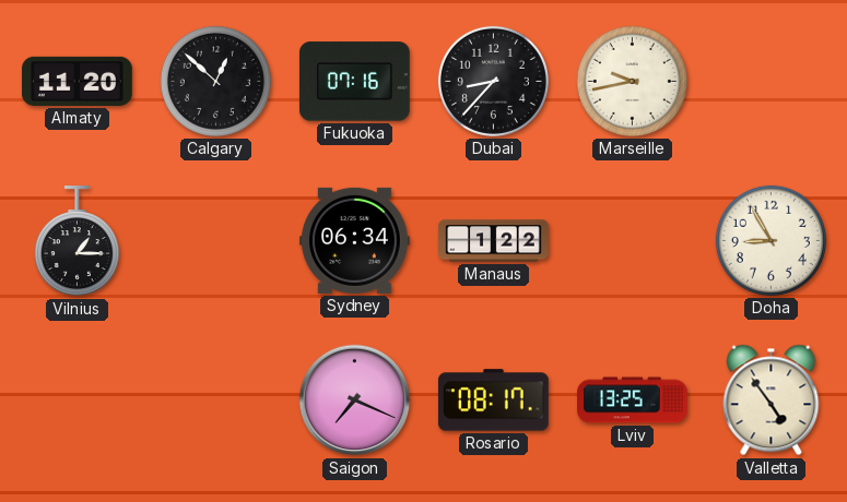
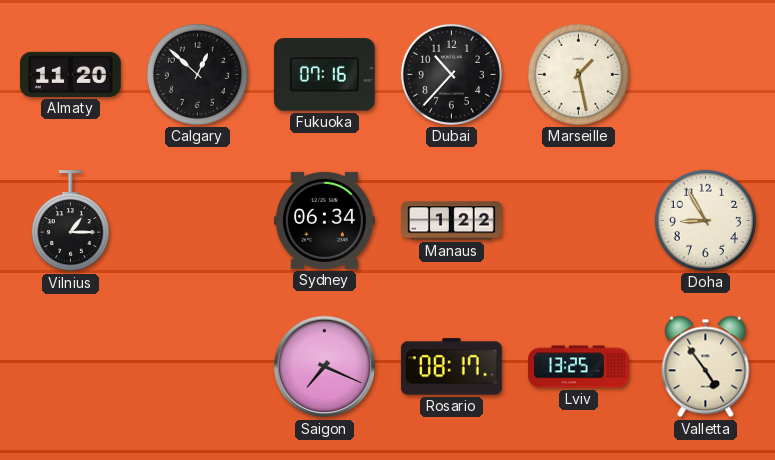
Dubai: 8:37 -> 10:37 (451, 74)
Marseille: 9:43 -> 1:28 (578, 74)
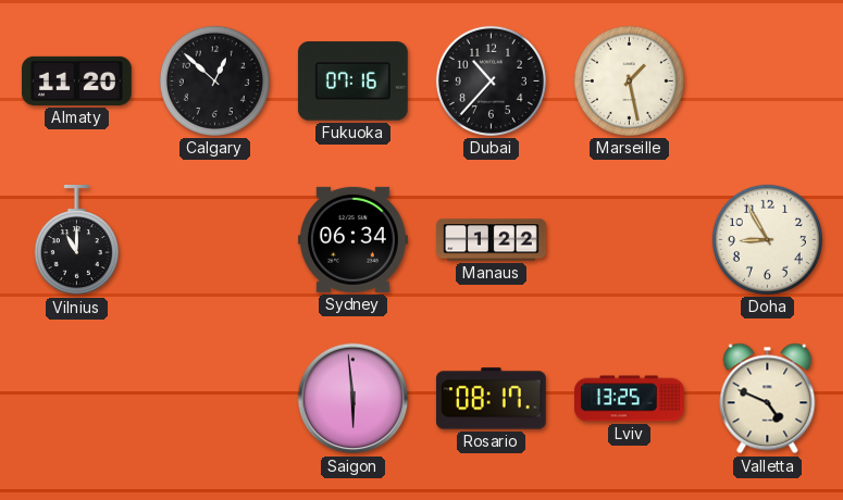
Vilnius: 1:15 -> 11:00 (76, 241)
Saigon: 7:19 -> 5:59 (354, 399)
Valletta: 4:54 -> 4:49 (768, 399)
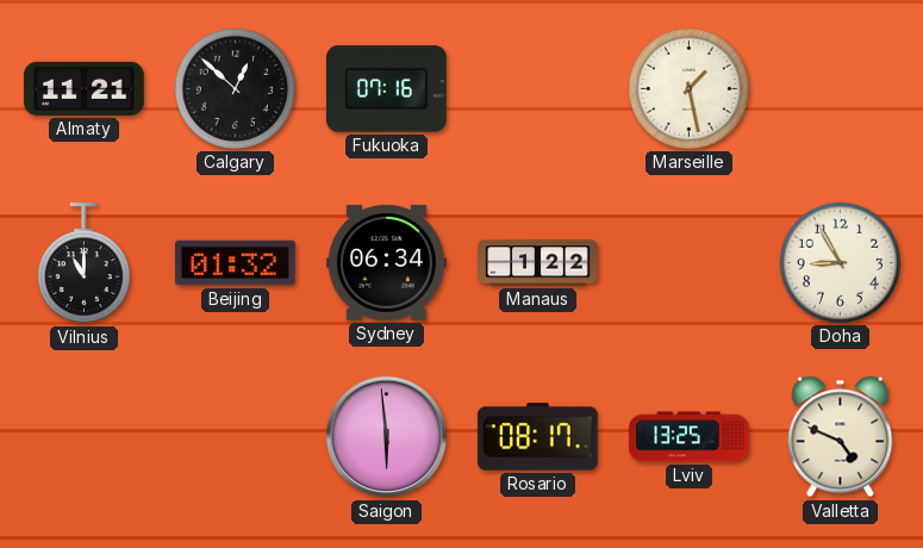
Almaty: 11:20 -> 11:21 (85, 88)
Dubai: 10:37 -> none (491, 80)
Beijing: none -> 01:32 (236, 263)
